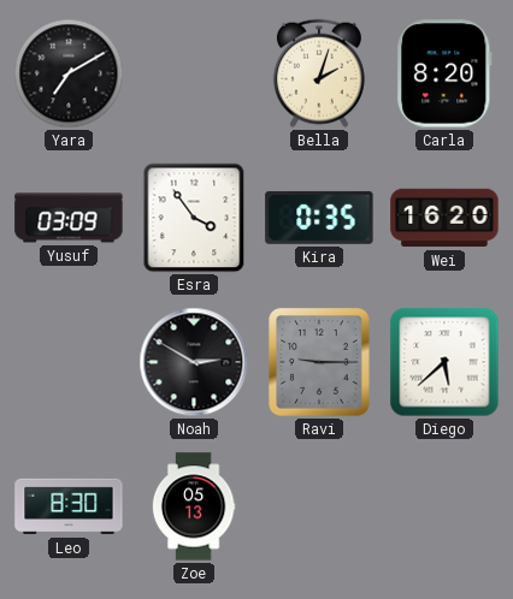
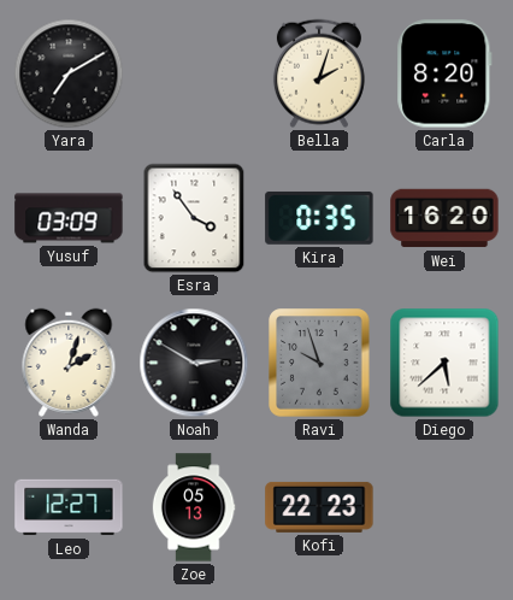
Wanda: none -> 2:03 (69, 363)
Ravi: 9:15 -> 9:57 (319, 363)
Leo: 8:30 -> 12:27 (69, 507)
Kofi: none -> 22:23 (319, 507)
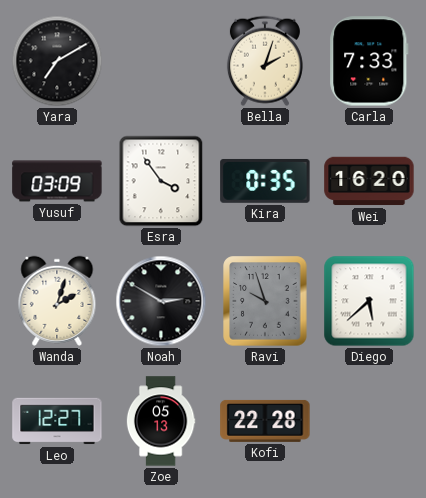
Carla: 8:20 -> 7:33 (369, 61)
Kofi: 22:23 -> 22:28 (265, 421)
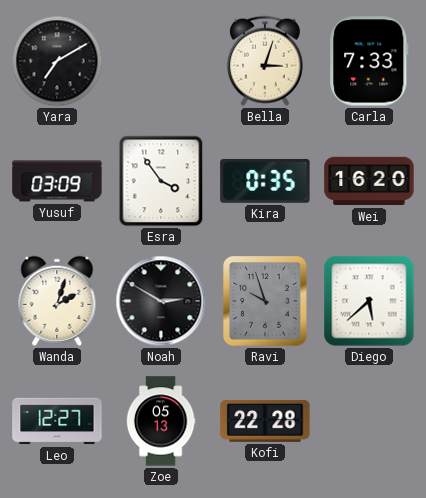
Bella: 2:03 -> 3:03 (265, 61)
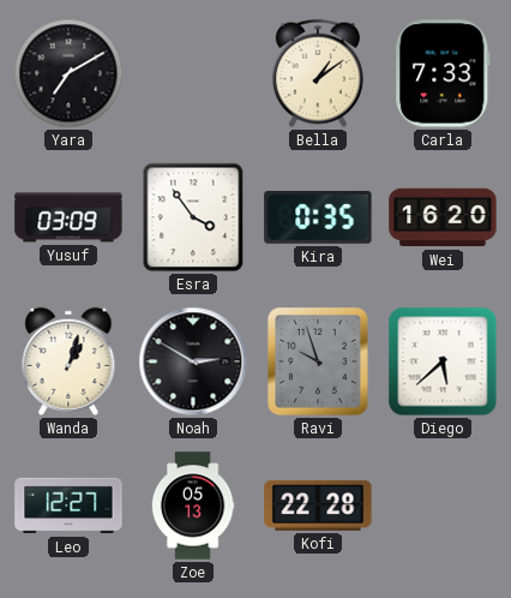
Bella: 3:03 -> 1:09 (318, 73)
Wanda: 2:03 -> 1:03 (68, 361)
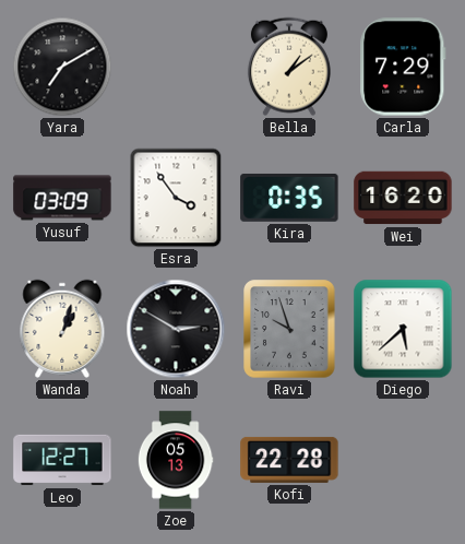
Carla: 7:33 -> 7:29 (403, 67)
